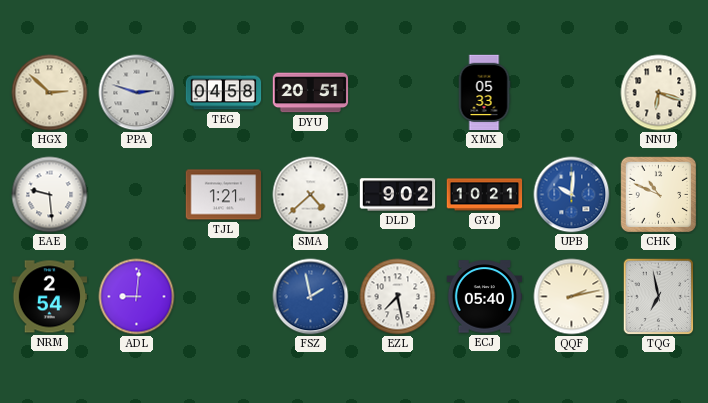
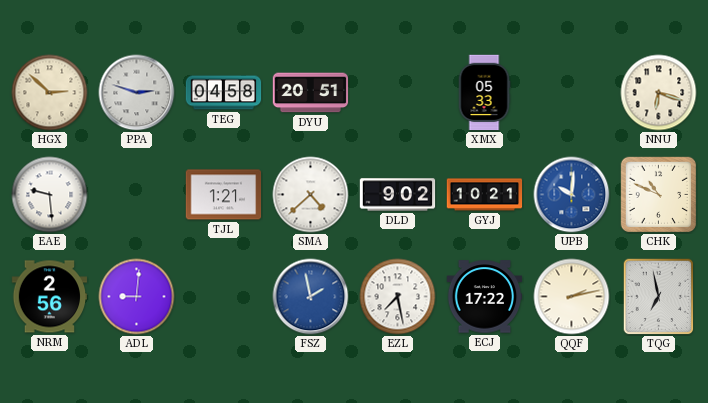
NRM: 2:54 -> 2:56 (50, 297)
ECJ: 05:40 -> 17:22 (485, 297)
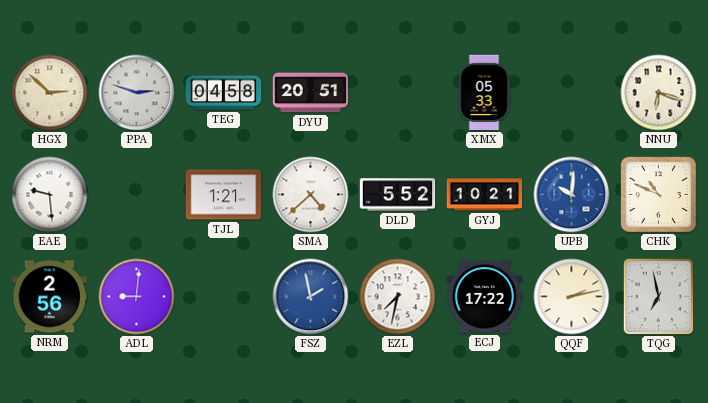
DLD: 9:02 -> 5:52 (398, 195)
EZL: 7:28 -> 7:32 (398, 297)
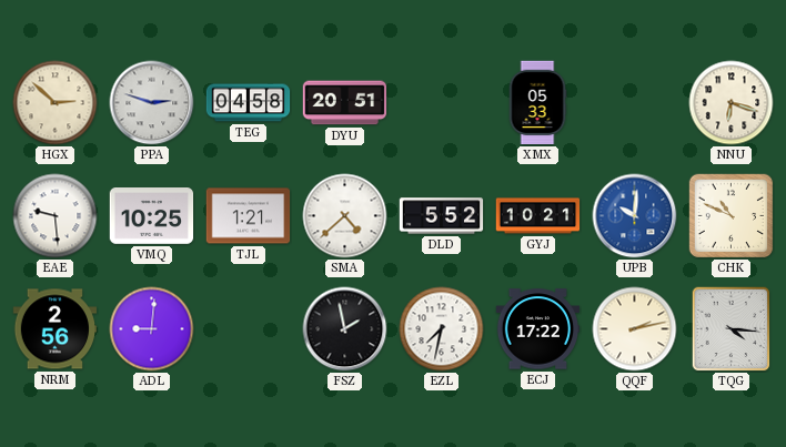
VMQ: none -> 10:25 (152, 216)
FSZ dial: blue -> black (345, 329)
TQG: 6:58 -> 4:16 (732, 329)
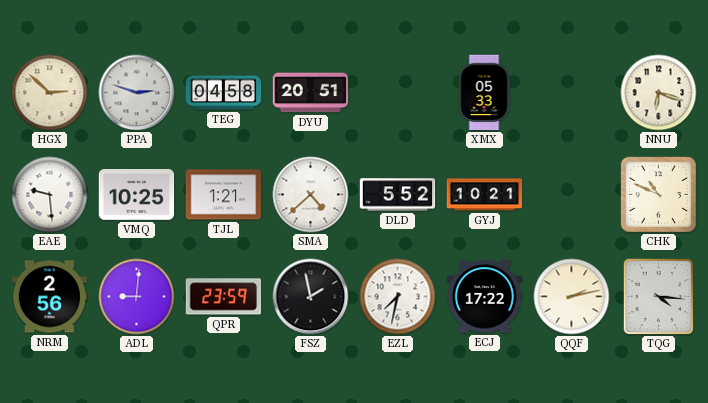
UPB: 10:01 -> none (635, 216)
QPR: none -> 23:59 (224, 297)
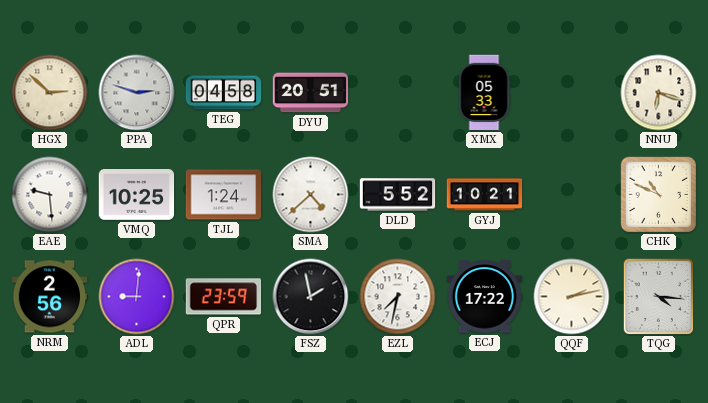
TJL: 1:21 -> 1:24 (224, 195)
